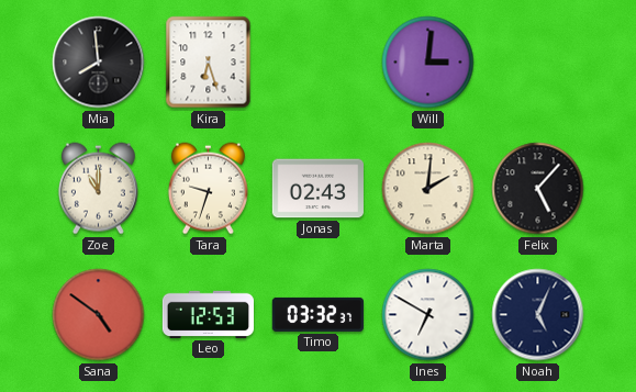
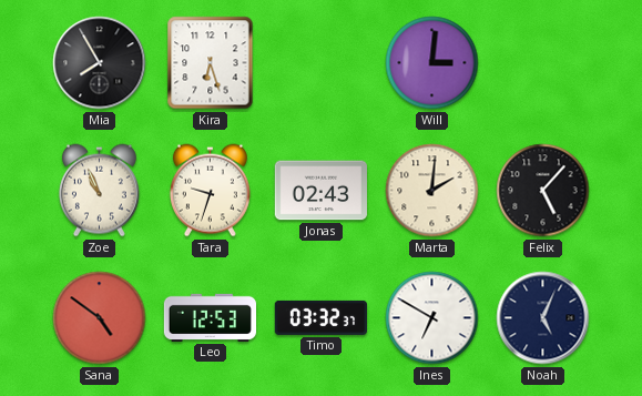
Mia: 7:59 -> 7:55 (100, 63)
Zoe: 11:00 -> 10:56 (99, 191)
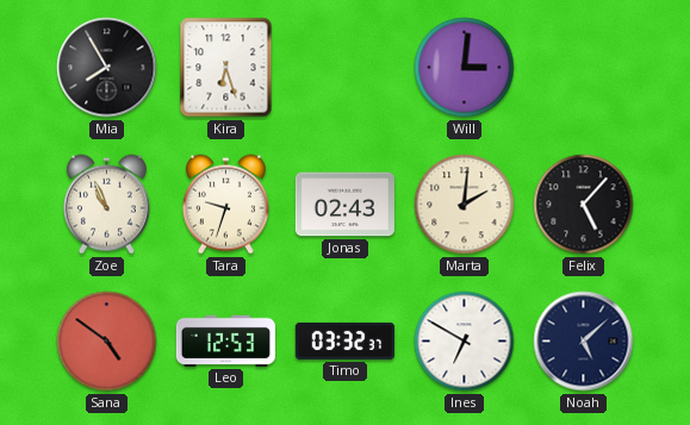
Noah: 5:04 -> 5:08 (584, 342)
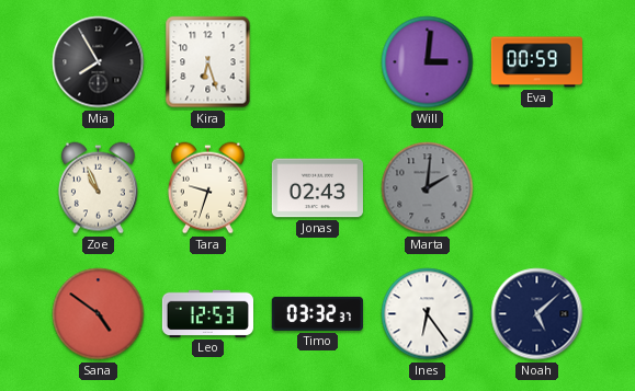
Eva: none -> 00:59 (536, 62)
Marta dial: cream -> grey (428, 188)
Felix: 5:07 -> none (584, 205)
Ines: 6:50 -> 6:24 (428, 314)
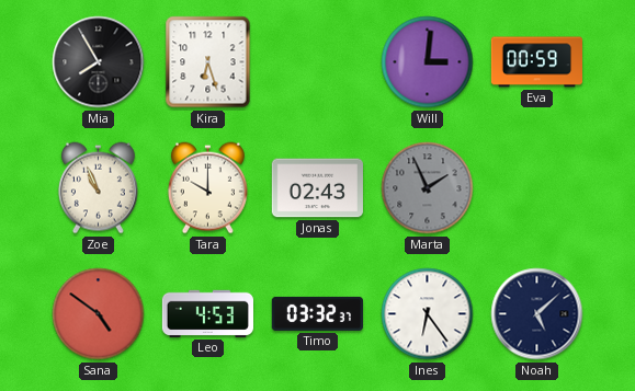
Tara: 9:33 -> 10:00 (207, 188)
Marta: 2:01 -> 1:56 (428, 188)
Leo: 12:53 -> 4:53 (207, 313)
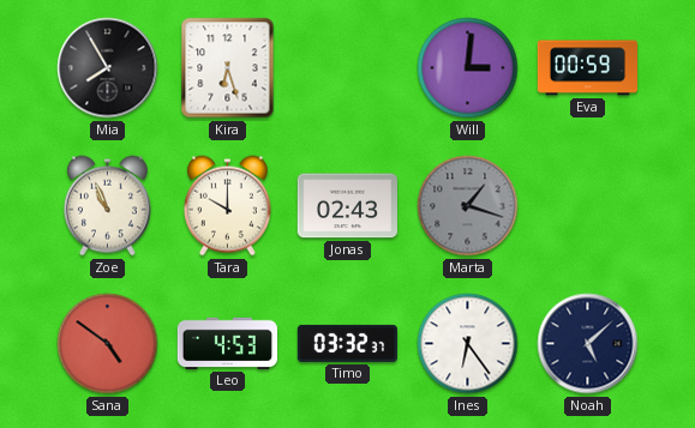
Marta: 1:56 -> 1:18 (468, 206)
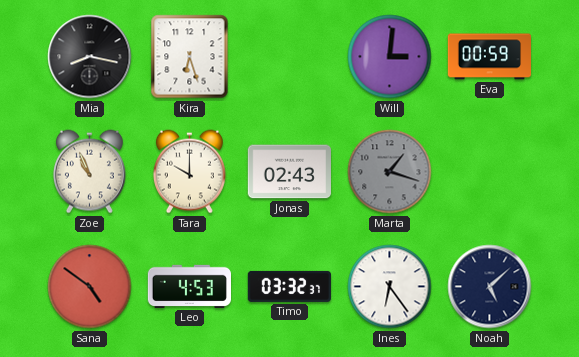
Mia: 7:55 -> 8:17 (90, 57)
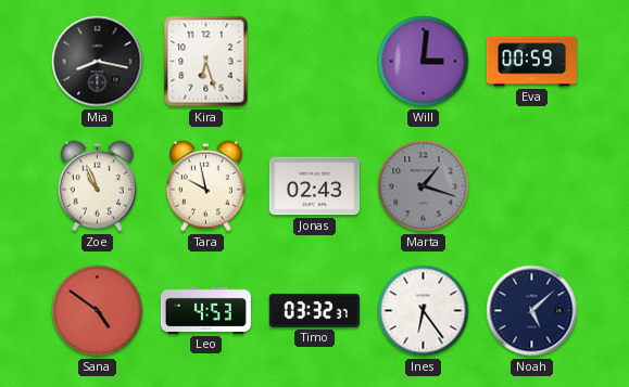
Tara: 10:00 -> 9:58 (205, 186)
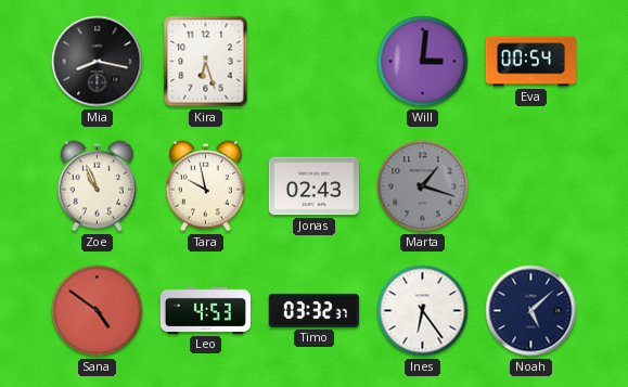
Eva: 00:59 -> 00:54 (530, 62)
